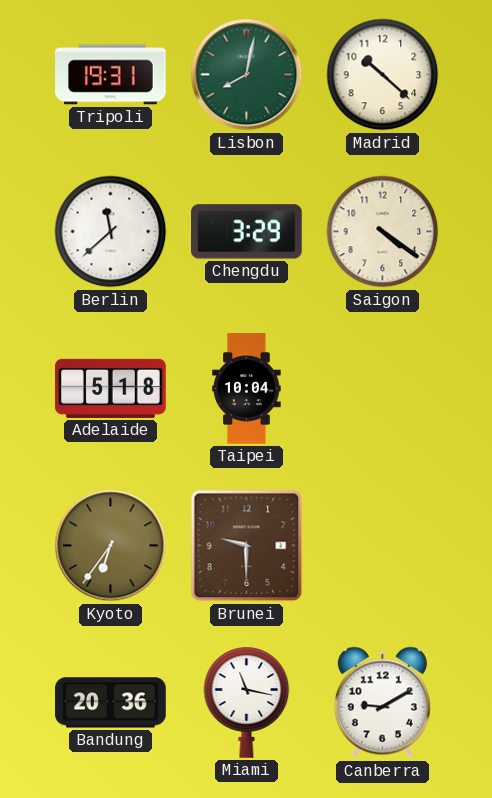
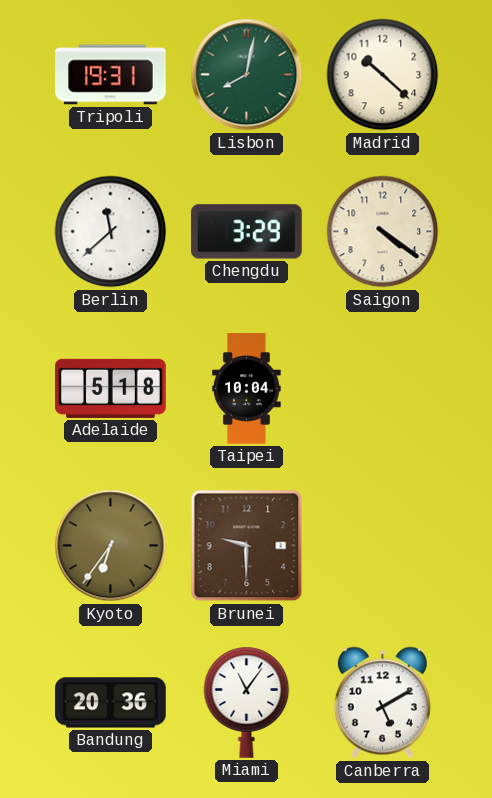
Miami: 11:17 -> 11:06 (247, 702)
Canberra: 9:10 -> 5:10 (382, 703)
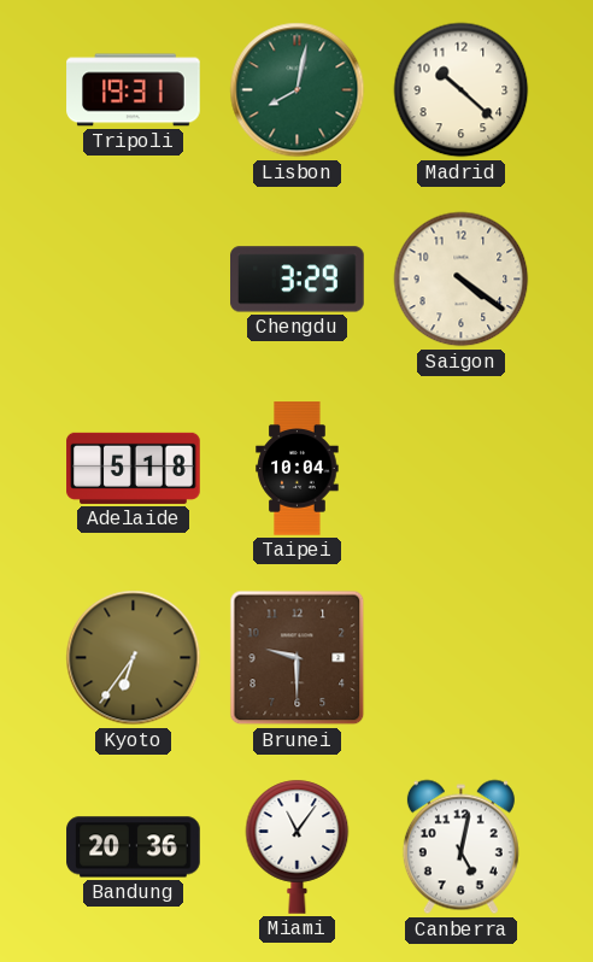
Berlin: 11:38 -> none (111, 232)
Canberra: 5:10 -> 5:02 (460, 847)
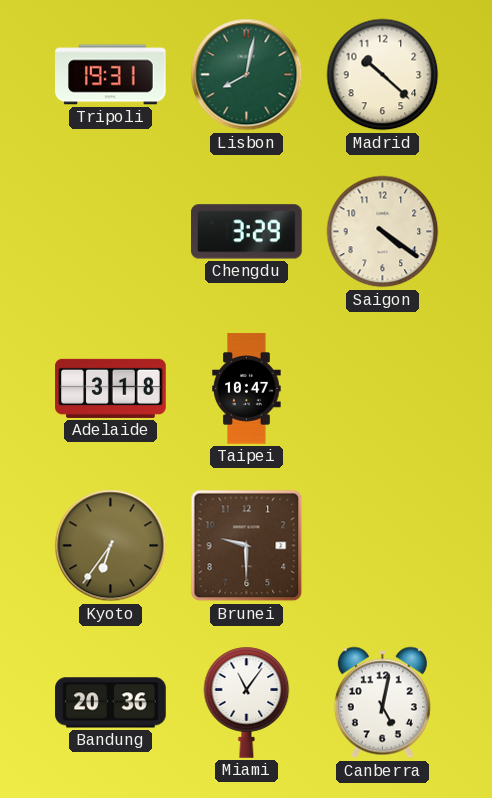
Adelaide: 5:18 -> 3:18 (111, 388)
Taipei: 10:04 -> 10:47 (247, 389)
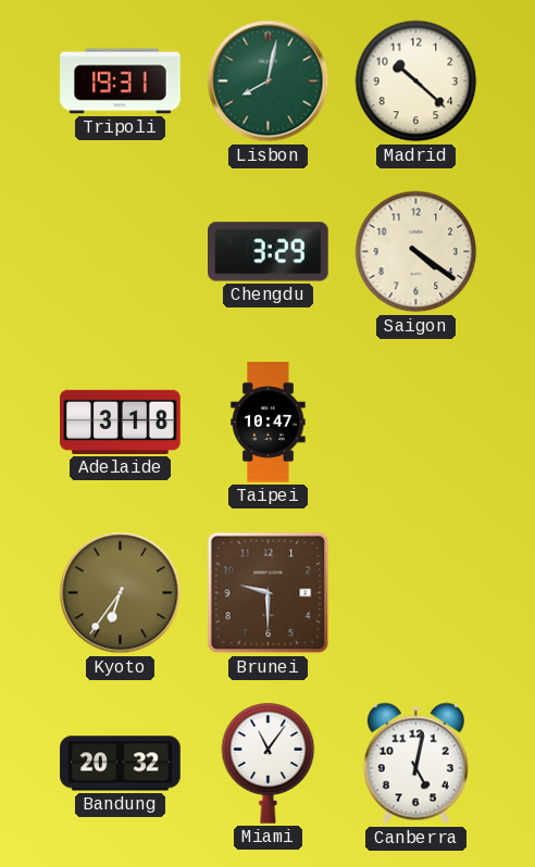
Bandung: 20:36 -> 20:32 (121, 764)
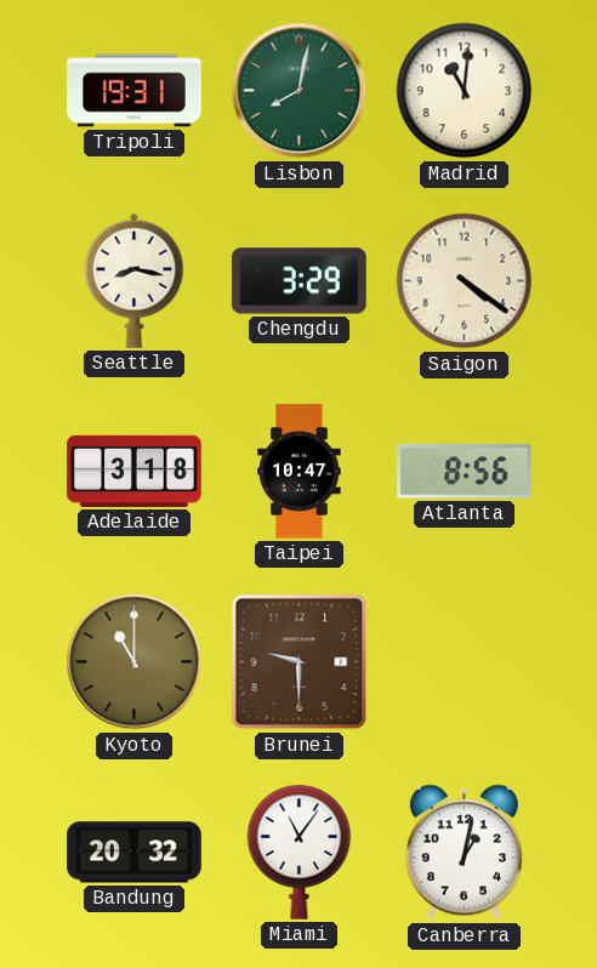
Madrid: 10:22 -> 11:01 (465, 91)
Seattle: none -> 8:17 (135, 280)
Atlanta: none -> 8:56 (465, 472)
Kyoto: 6:36 -> 11:00 (135, 662)
Canberra: 5:02 -> 1:02 (464, 853)
